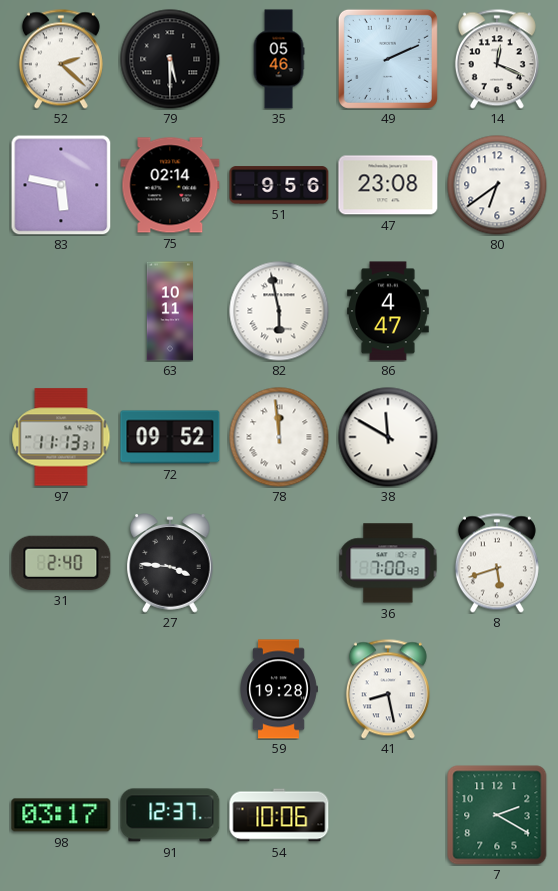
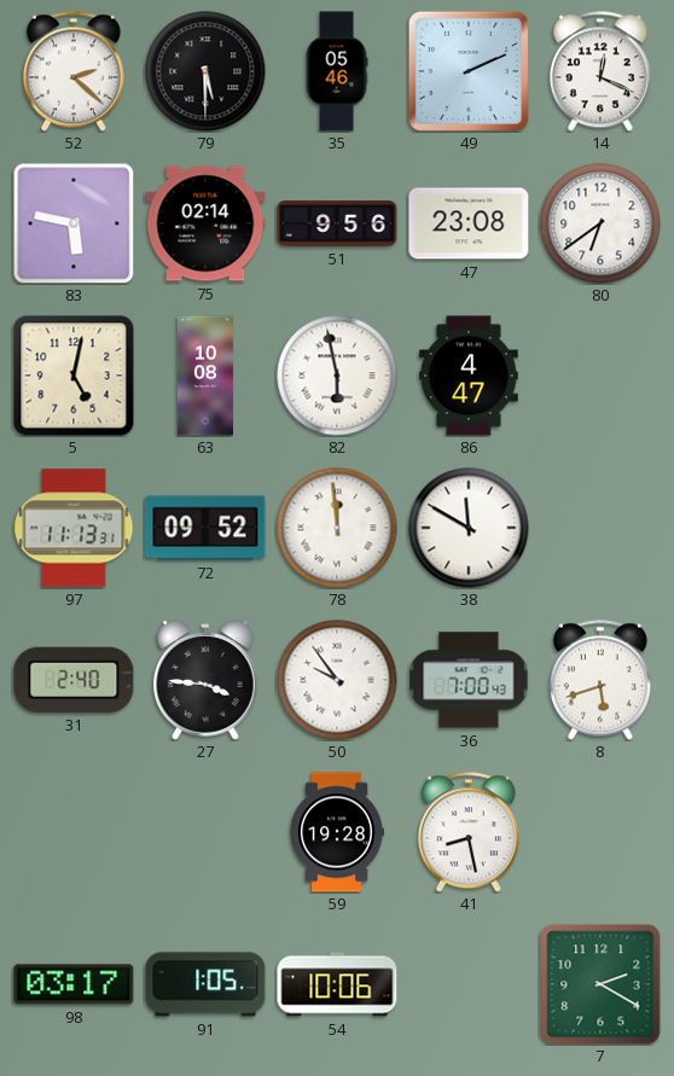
5: none -> 5:02 (74, 376)
63: 10:11 -> 10:08 (205, 376)
50: none -> 9:54 (337, 680)
91: 12:37 -> 1:05 (205, 984)
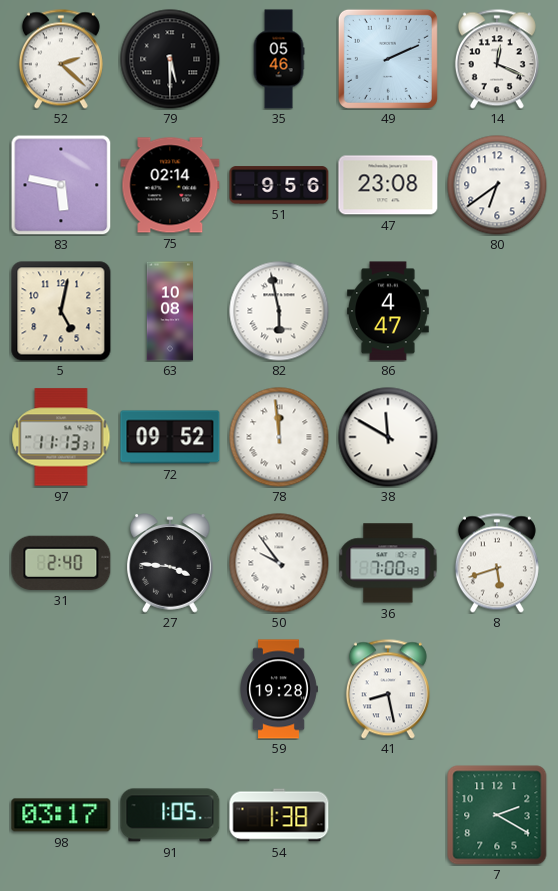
54: 10:06 -> 1:38 (279, 815)
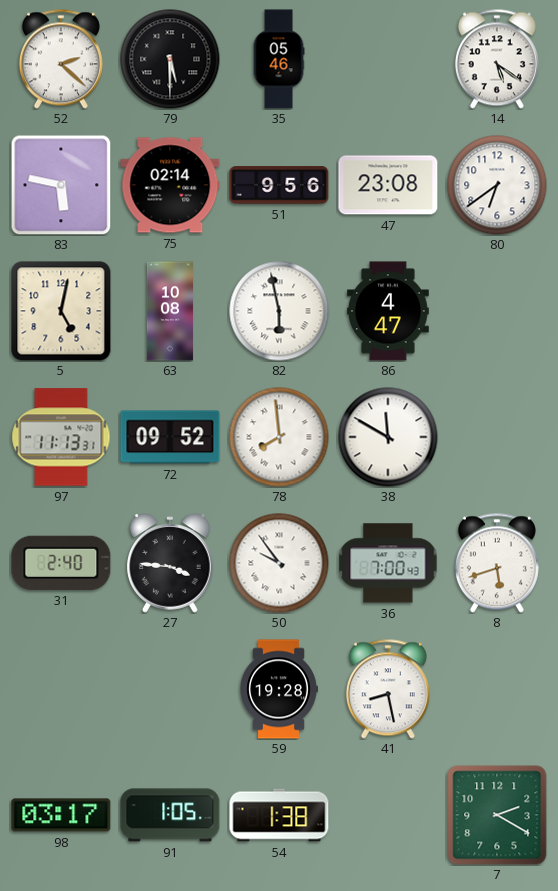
49: 2:11 -> none (388, 59)
14: 12:19 -> 5:21 (497, 59)
78: 11:59 -> 7:59 (279, 437)
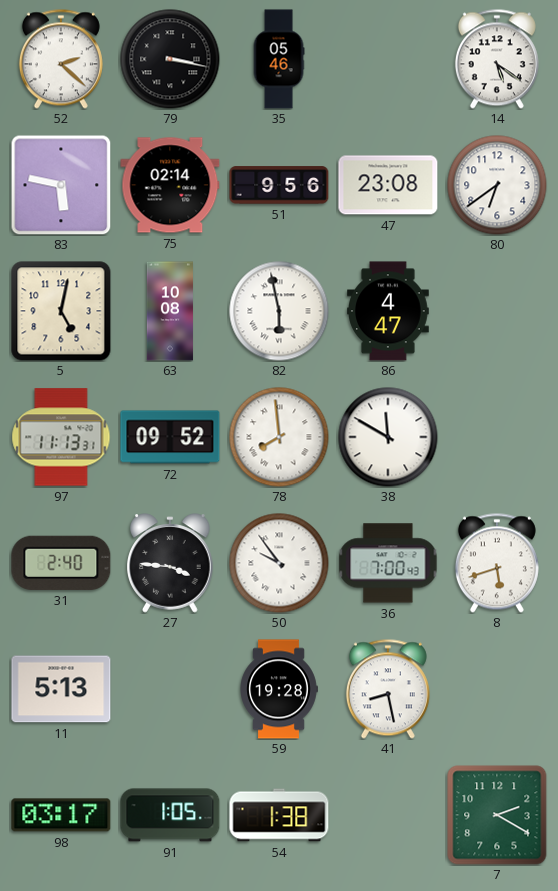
79: 5:30 -> 3:17 (170, 59)
11: none -> 5:13 (61, 689)
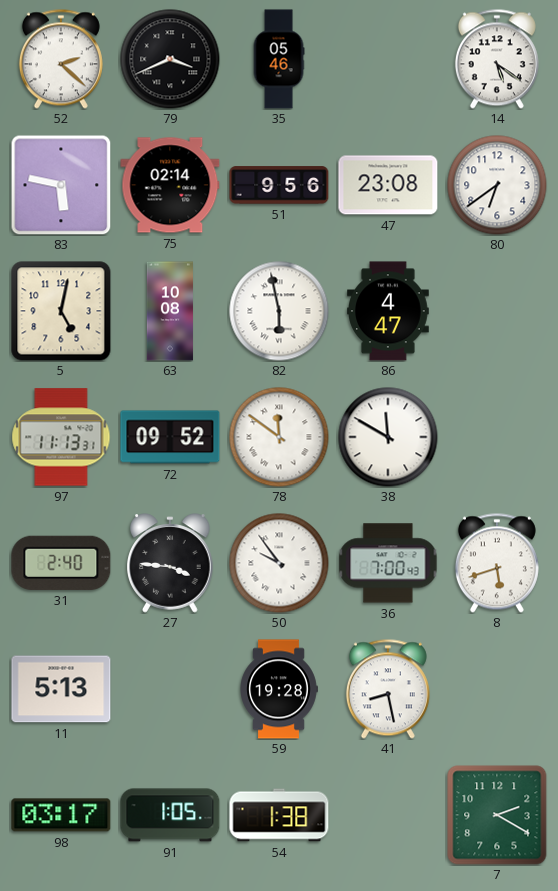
79: 3:17 -> 3:41 (170, 59)
78: 7:59 -> 11:51 (279, 437)
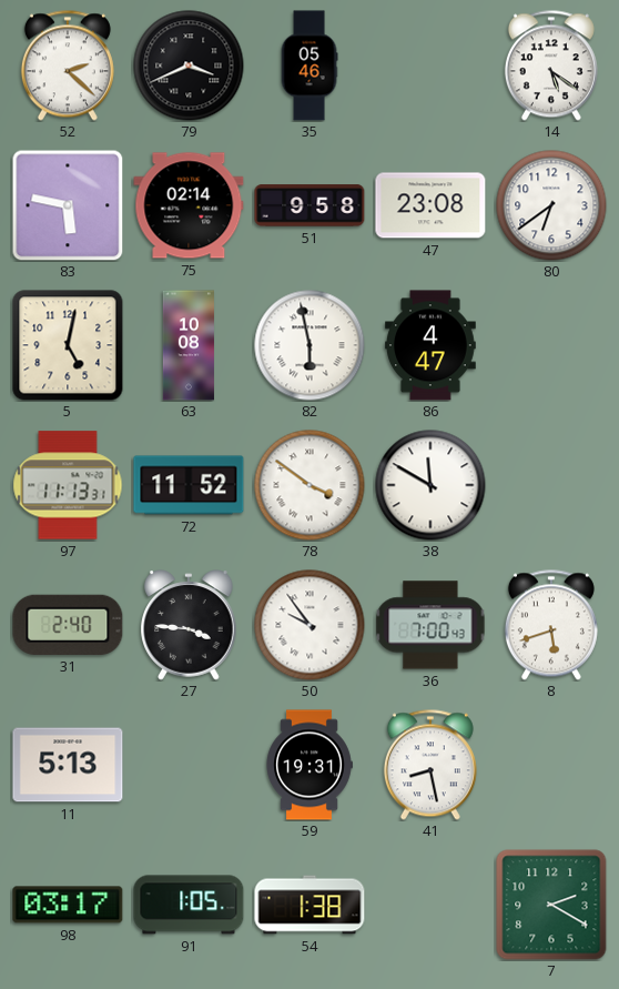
51: 9:56 -> 9:58 (309, 205)
72: 09:52 -> 11:52 (189, 485)
78: 11:51 -> 3:51 (309, 485)
59: 19:28 -> 19:31 (309, 765)
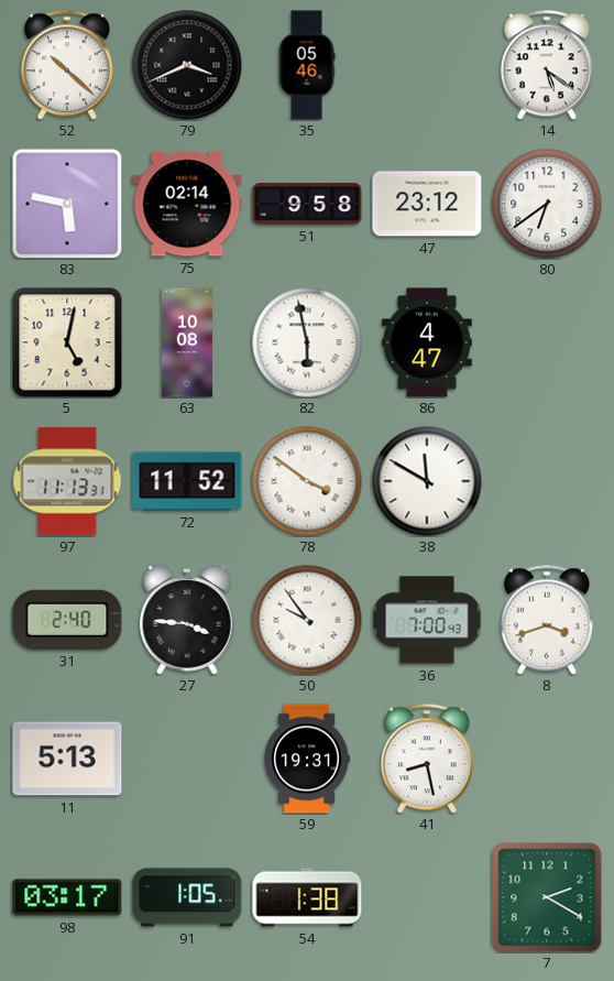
52: 2:22 -> 10:22 (67, 65)
47: 23:08 -> 23:12 (427, 204)
8: 5:42 -> 3:42 (547, 620)
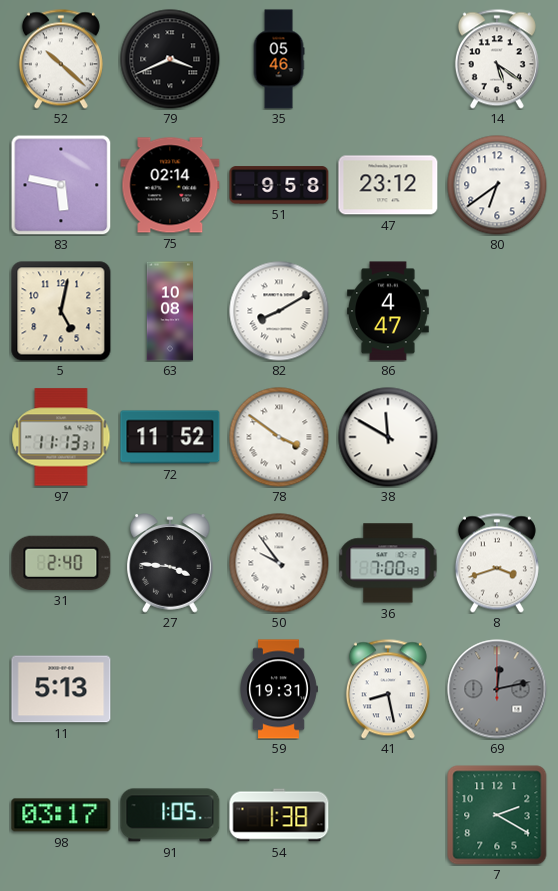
82: 5:58 -> 8:10 (279, 311)
69: none -> 12:13 (497, 689)
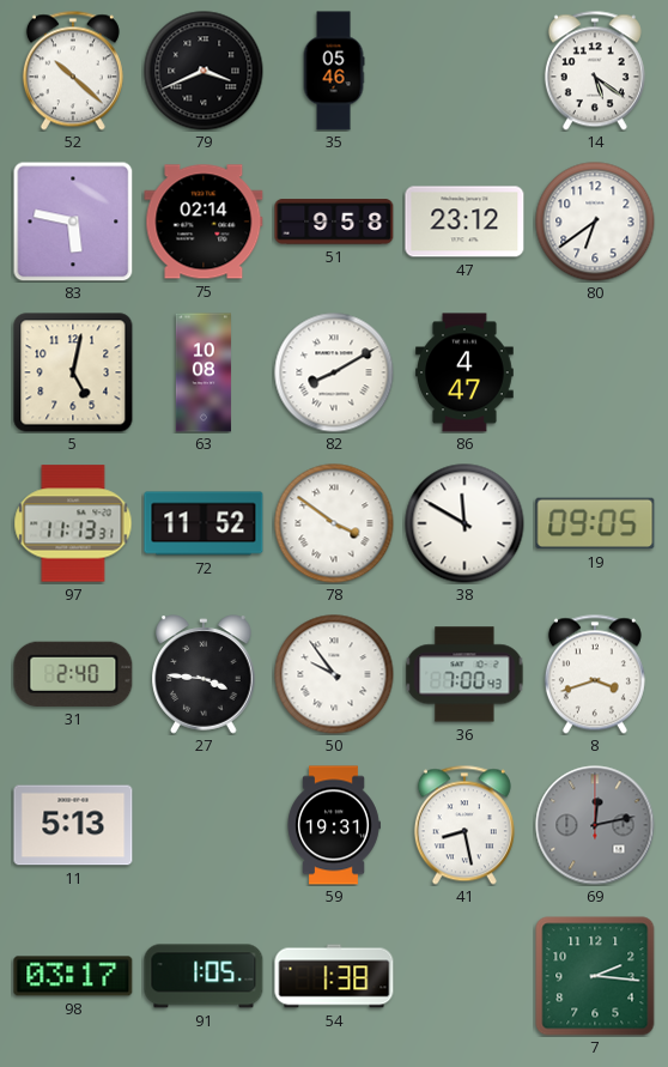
19: none -> 09:05 (595, 523)
7: 2:20 -> 2:16 (595, 976)
